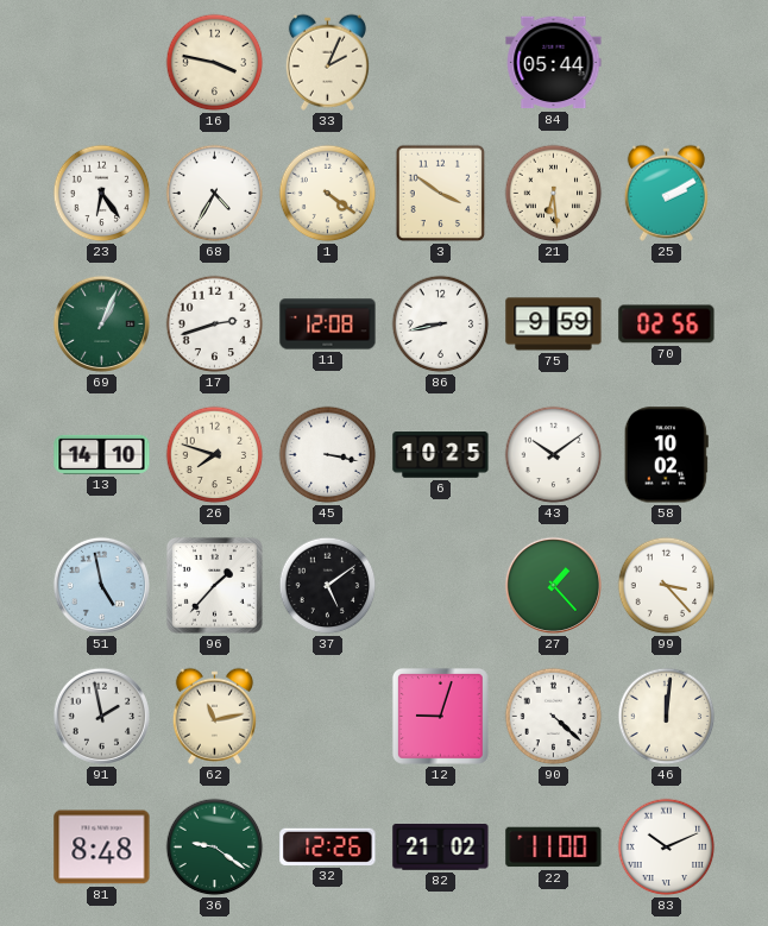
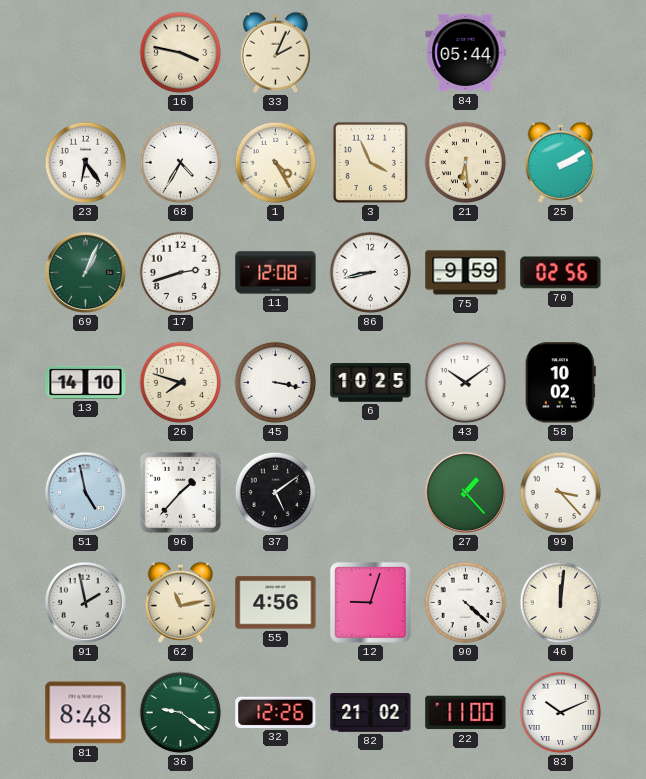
1: 4:21 -> 4:25 (276, 163)
3: 3:51 -> 3:56 (371, 163)
55: none -> 4:56 (276, 603)
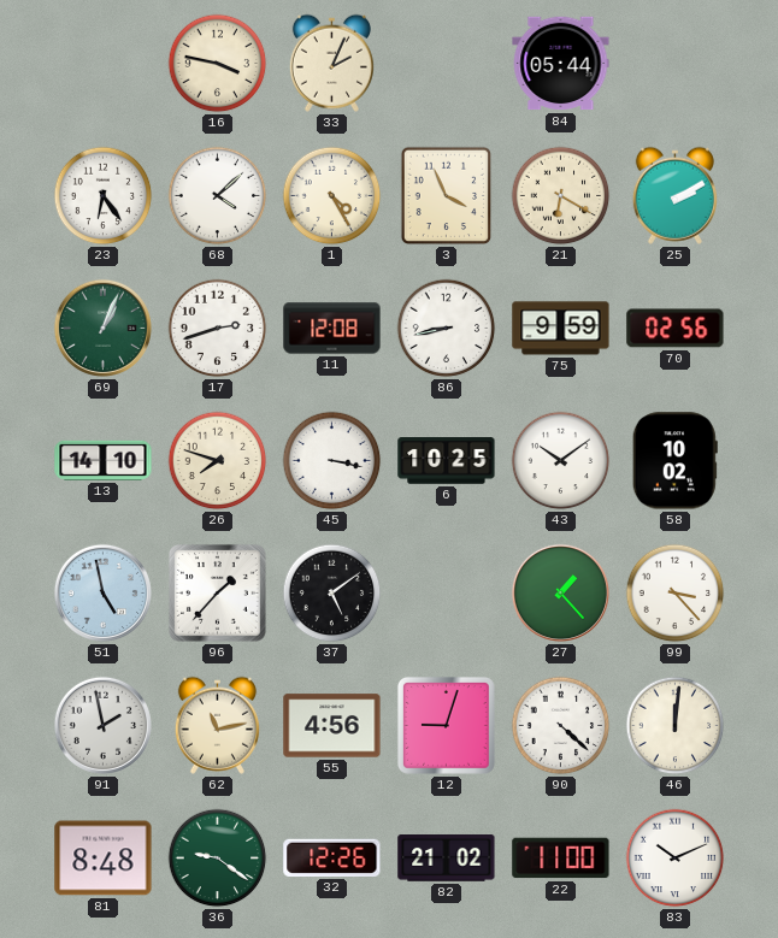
68: 4:35 -> 4:08 (218, 196)
21: 6:29 -> 6:20 (561, 196)
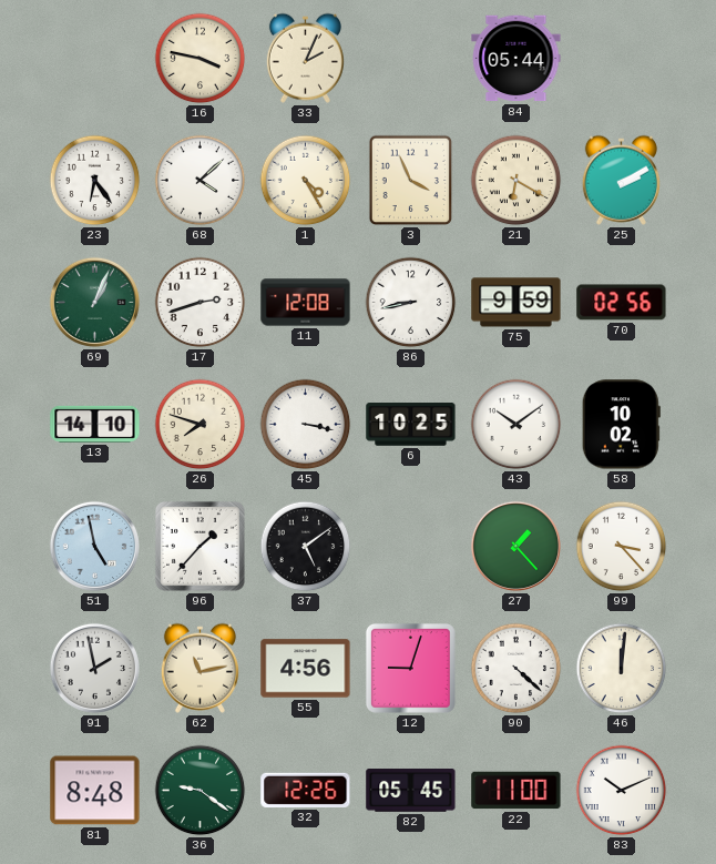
82: 21:02 -> 05:45 (411, 791)
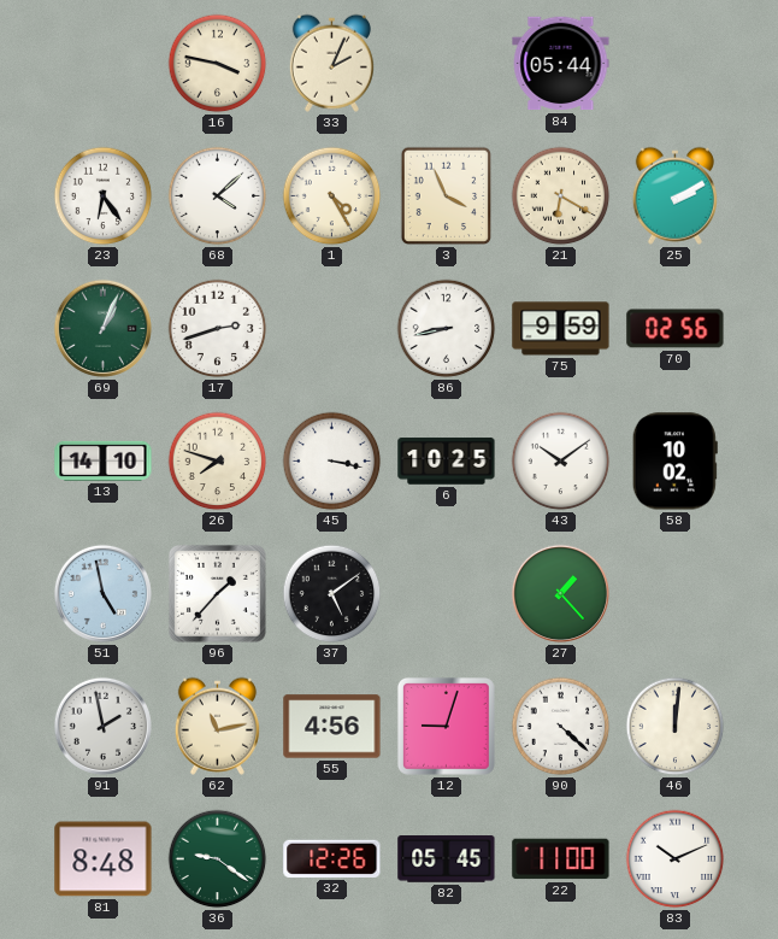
11: 12:08 -> none (306, 303)
99: 3:23 -> none (622, 547)
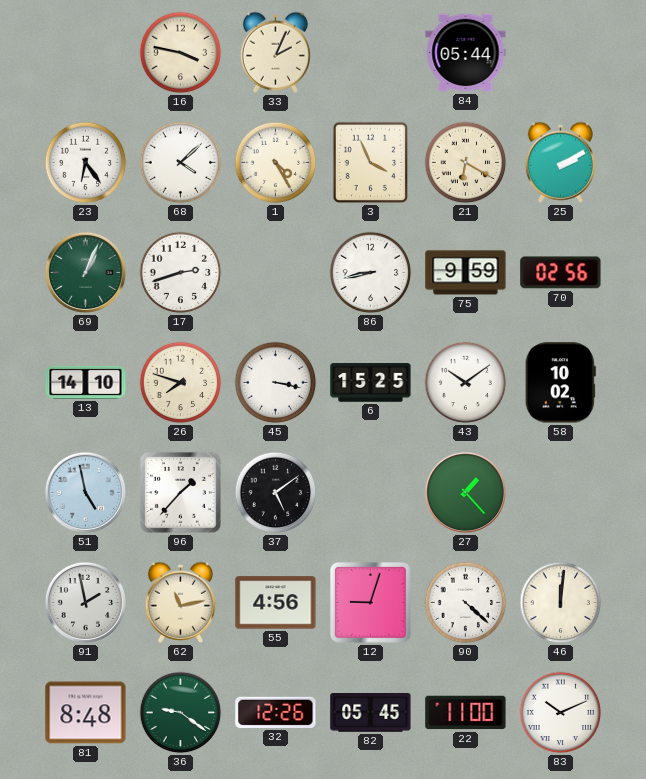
6: 10:25 -> 15:25 (371, 383)
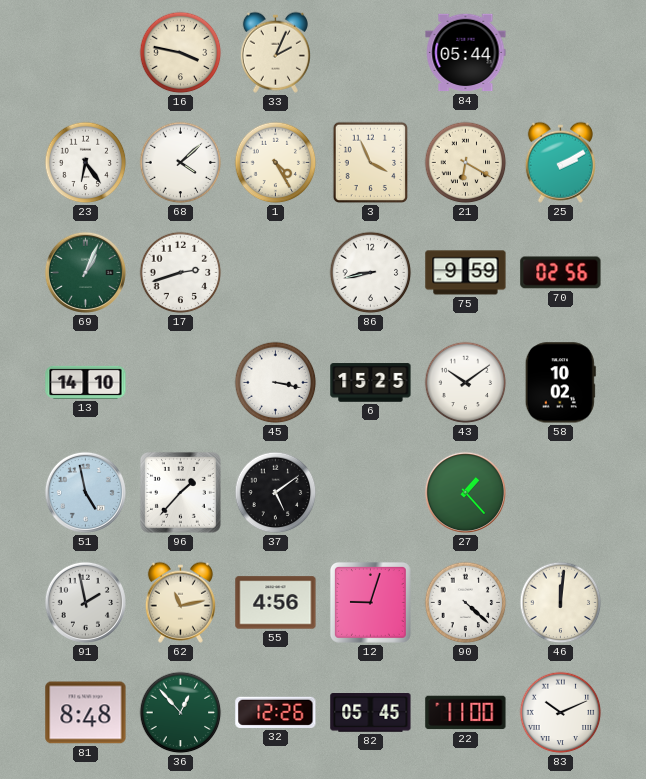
26: 7:48 -> none (181, 383)
36: 9:21 -> 12:53 (181, 713)
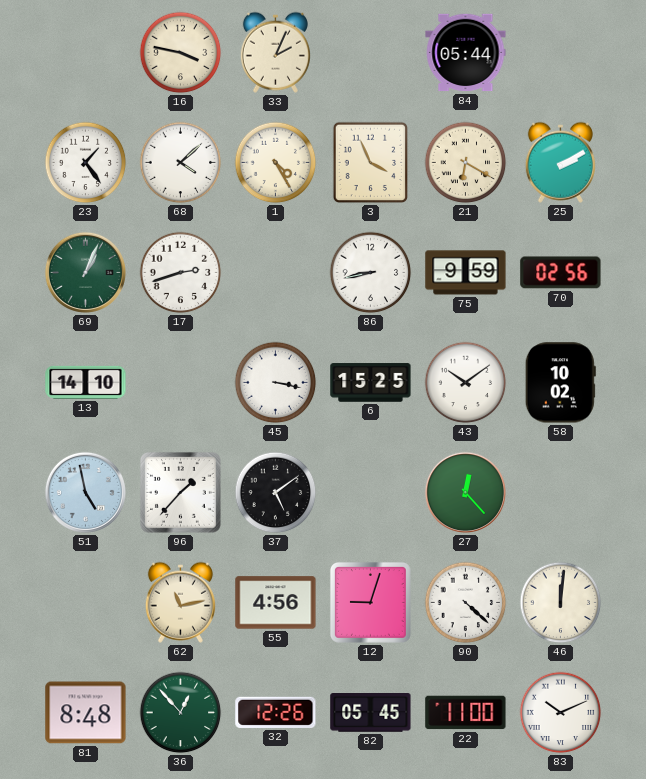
23: 6:24 -> 1:24 (86, 163)
27: 1:23 -> 12:23 (465, 492)
91: 1:58 -> none (85, 602)
